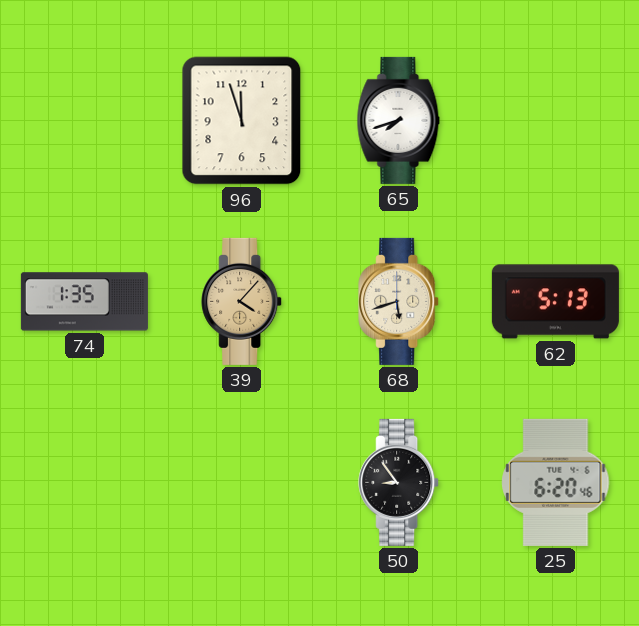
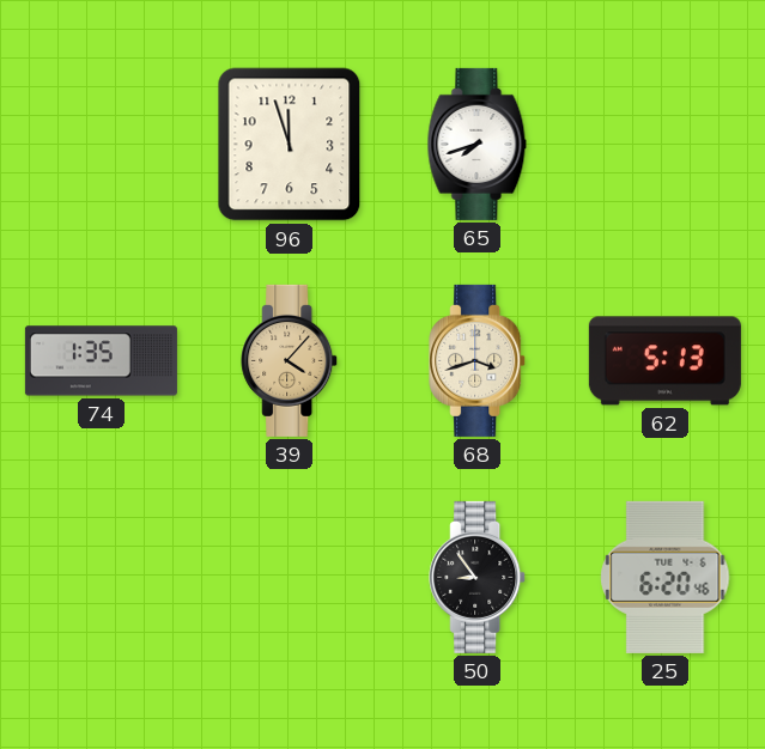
68: 5:42 -> 3:42 (478, 360)
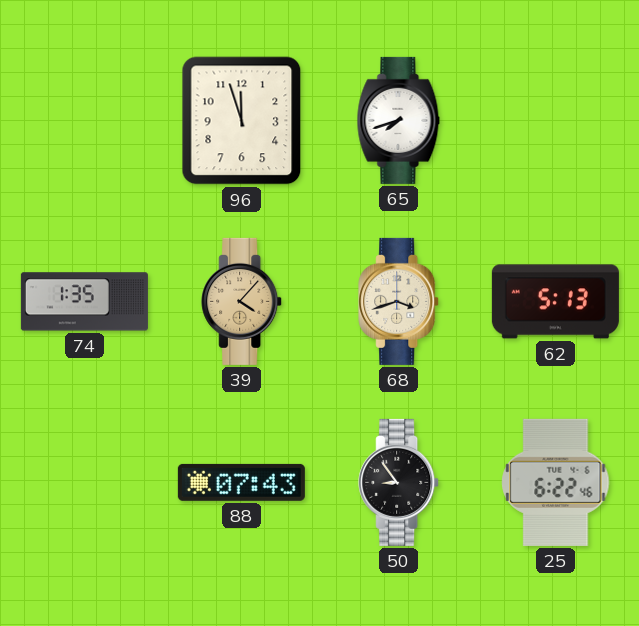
88: none -> 07:43 (241, 482)
25: 6:20 -> 6:22 (556, 482)
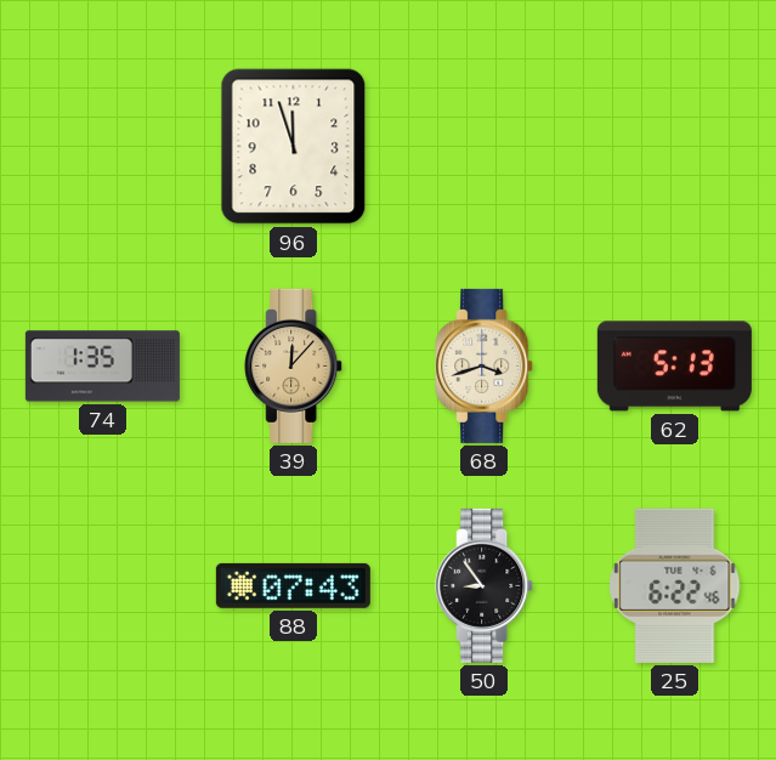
65: 7:42 -> none (399, 120)
39: 4:07 -> 12:07 (294, 365)
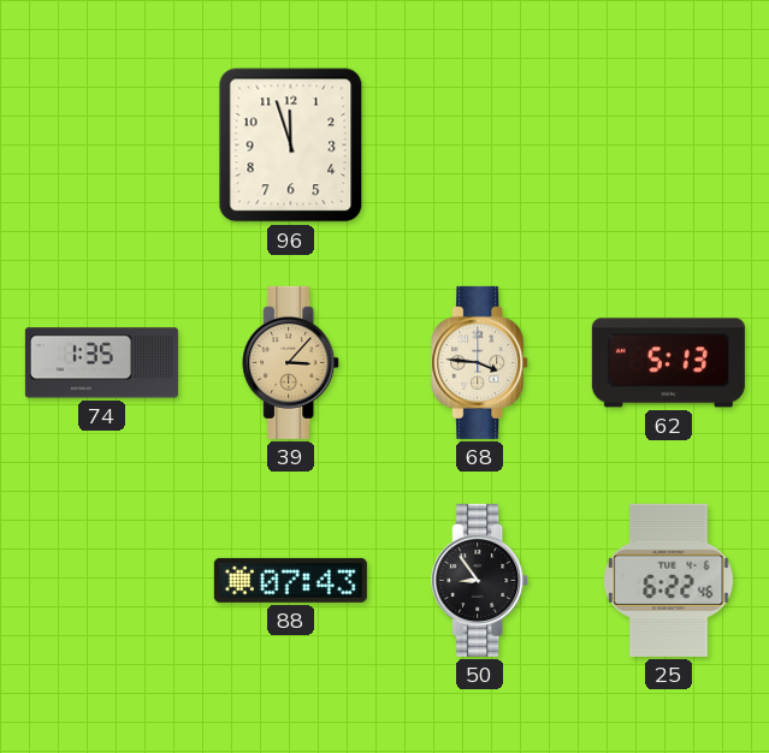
39: 12:07 -> 3:07 (291, 362)
68: 3:42 -> 3:46 (480, 362)
